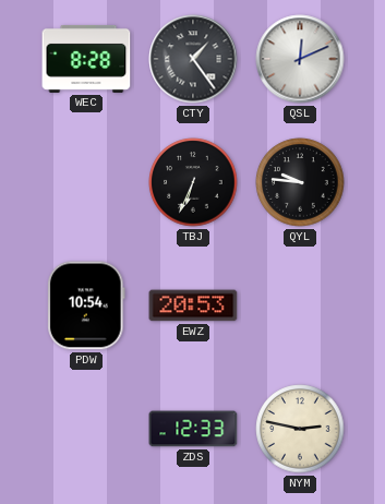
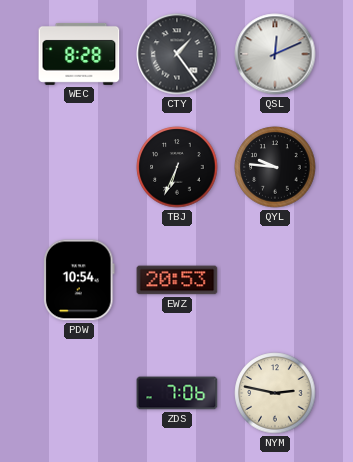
ZDS: 12:33 -> 7:06 (177, 393)
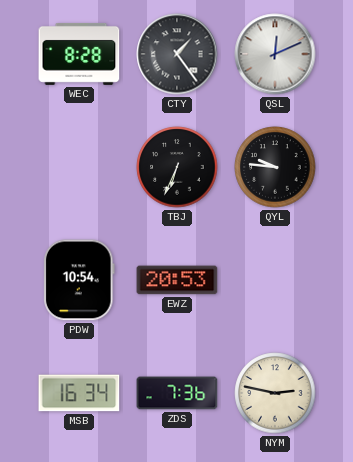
MSB: none -> 16:34 (79, 393)
ZDS: 7:06 -> 7:36 (177, 393)
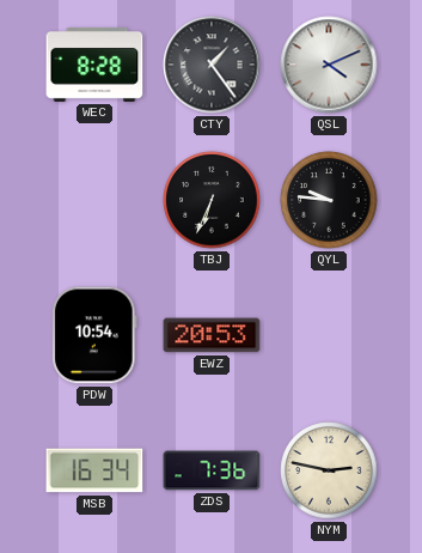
QSL: 12:11 -> 4:11 (329, 65)
